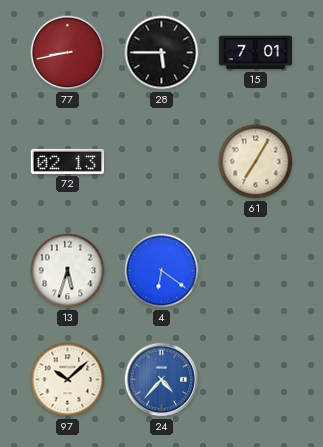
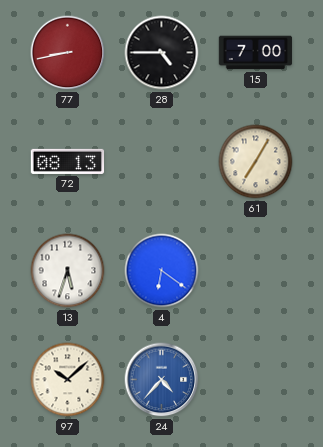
28: 5:45 -> 4:45 (162, 53)
15: 7:01 -> 7:00 (256, 53)
72: 02:13 -> 08:13 (68, 161)
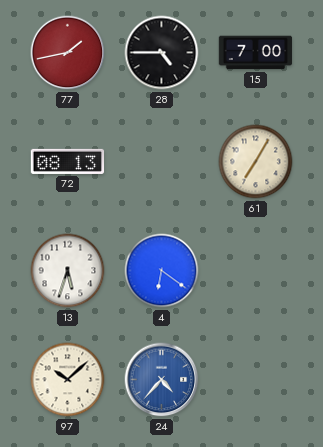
77: 8:43 -> 1:43 (68, 53)
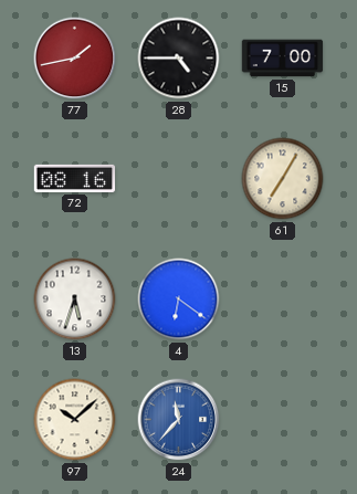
72: 08:13 -> 08:16 (75, 178)
24: 4:37 -> 11:37 (179, 420)
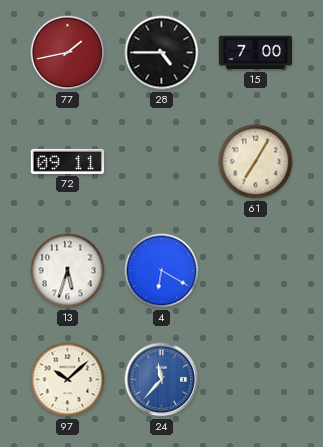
72: 08:16 -> 09:11 (68, 161)
4: 6:21 -> 6:20 (162, 271)
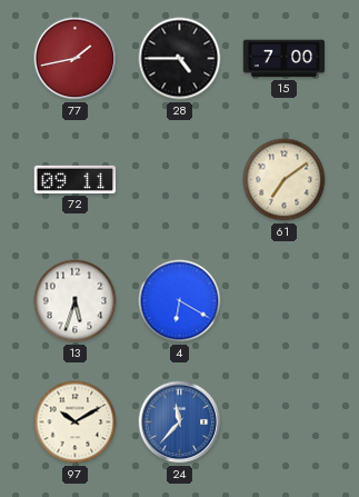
61: 7:05 -> 7:09 (285, 180)
97: 10:08 -> 10:10 (76, 423)
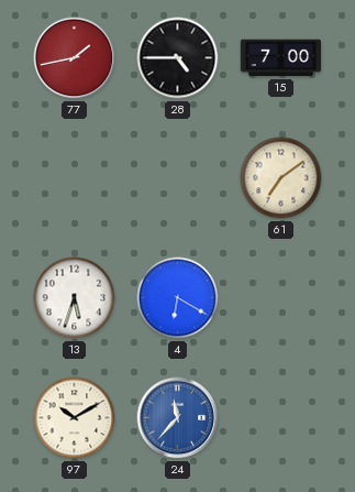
72: 09:11 -> none (76, 179)
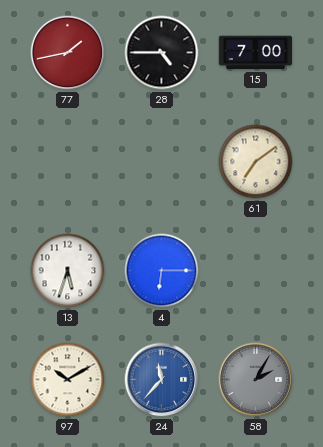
4: 6:20 -> 6:15 (162, 271)
58: none -> 2:05 (256, 380)
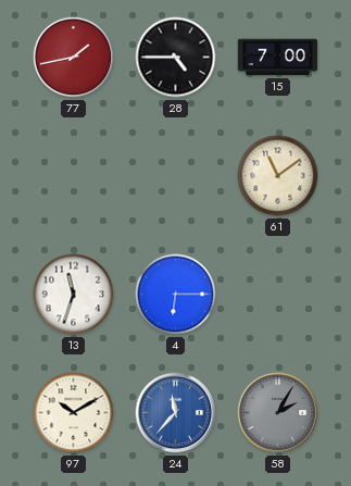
61: 7:09 -> 11:09 (278, 176)
13: 5:33 -> 11:33 (74, 295)
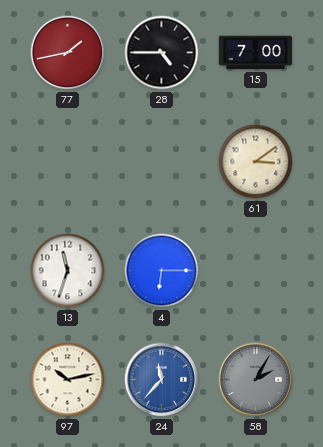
61: 11:09 -> 3:09 (256, 162)
97: 10:10 -> 10:13 (68, 380)
